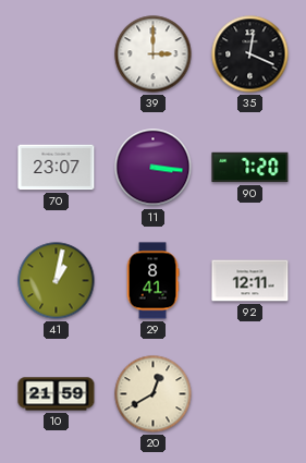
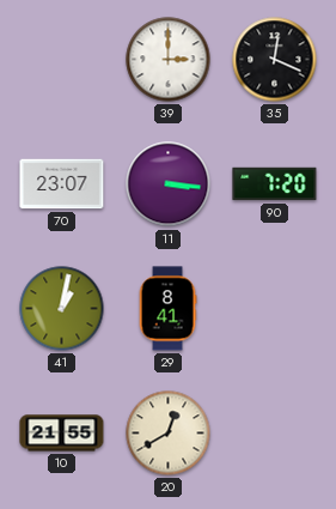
92: 12:11 -> none (250, 281)
10: 21:59 -> 21:55 (62, 434)
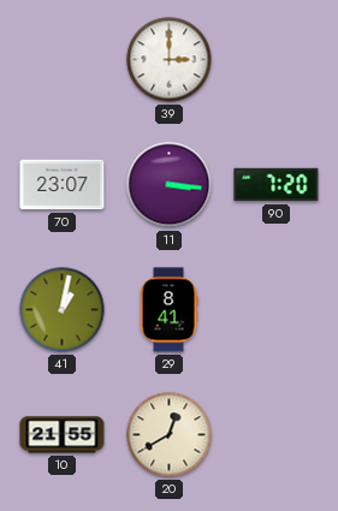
35: 12:19 -> none (275, 60)
